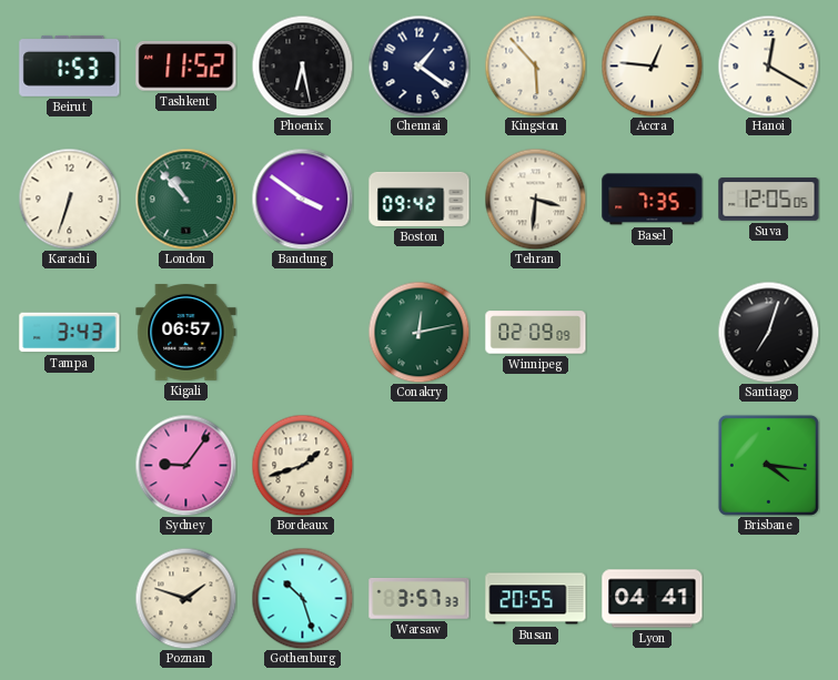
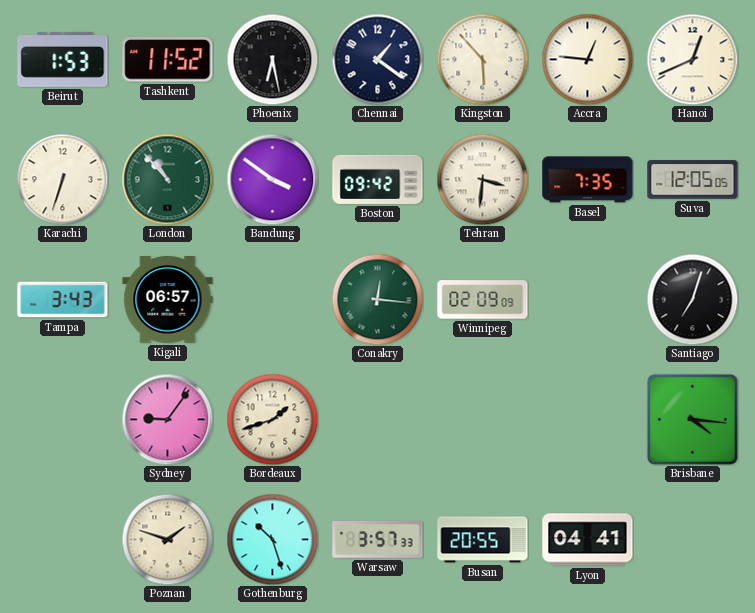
Hanoi: 12:20 -> 12:41 (692, 59)
Conakry: 12:13 -> 12:16 (377, 299)
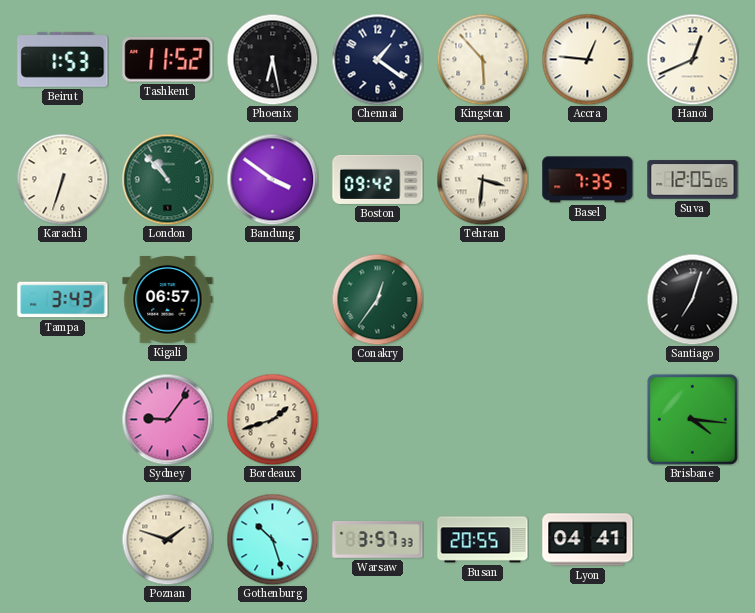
Conakry: 12:16 -> 12:36 (377, 299)
Winnipeg: 02:09 -> none (483, 300)
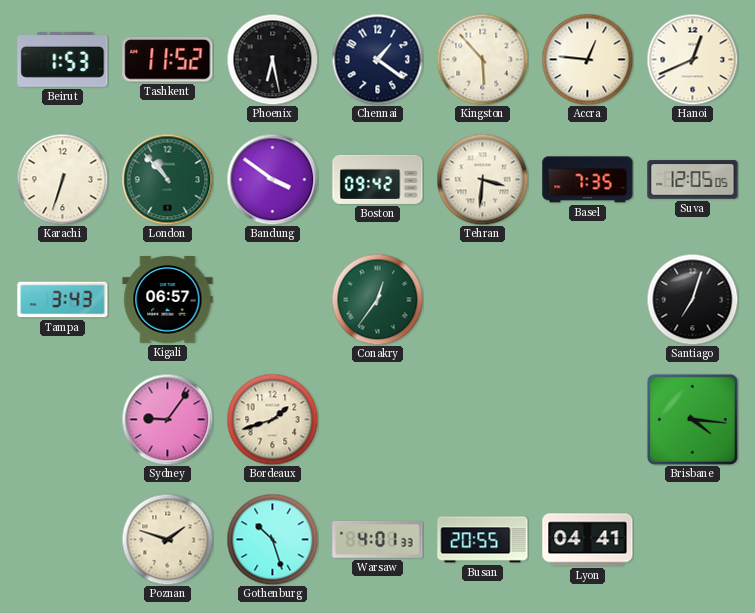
Warsaw: 3:57 -> 4:01 (378, 540)
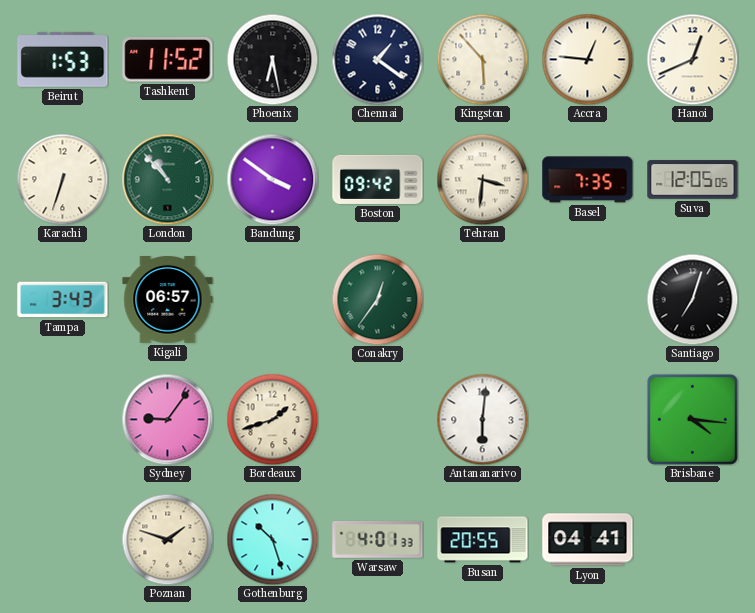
Antananarivo: none -> 6:01 (482, 419)
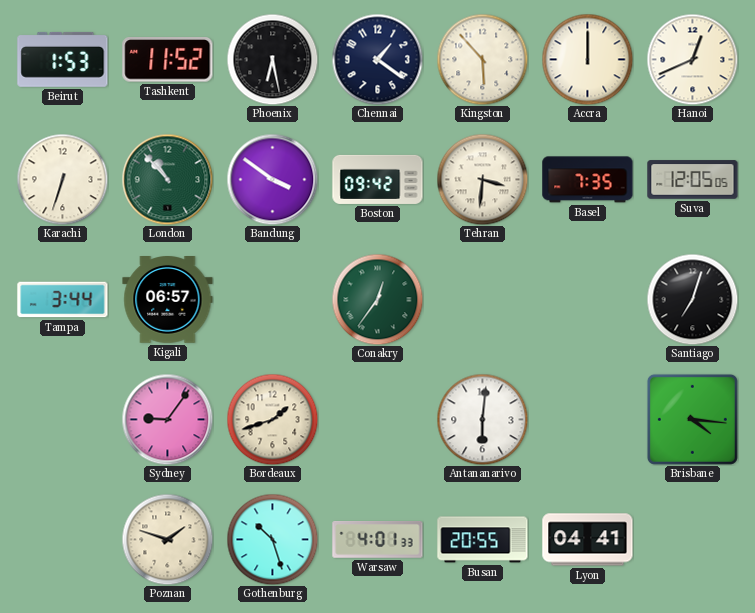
Accra: 12:46 -> 12:00 (587, 59)
Tampa: 3:43 -> 3:44 (63, 300)
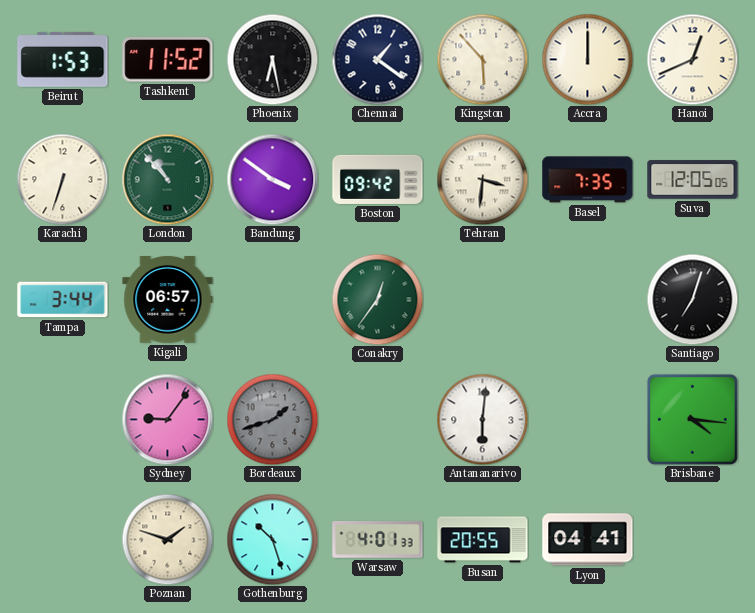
Bordeaux dial: cream -> grey (272, 419)
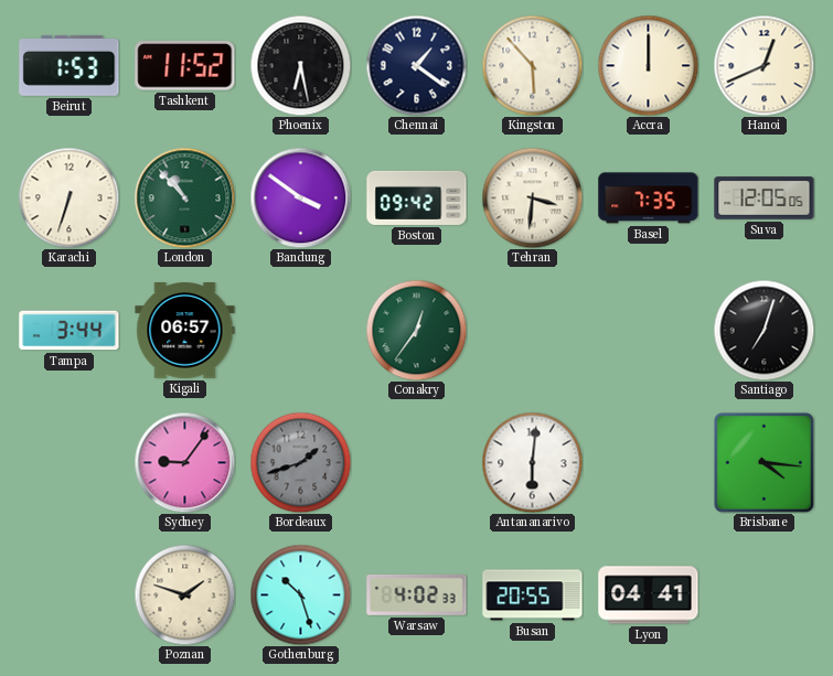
Warsaw: 4:01 -> 4:02 (417, 595)
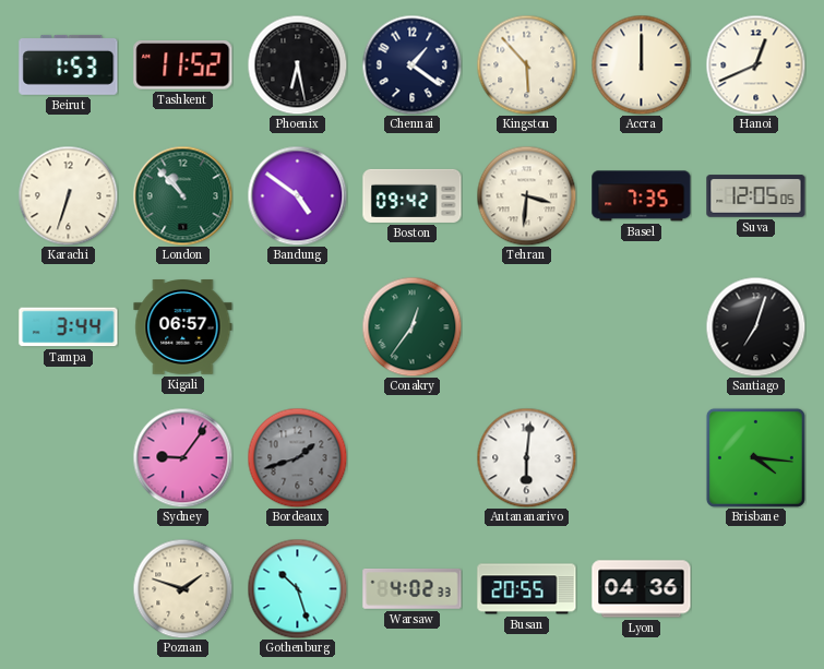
Bandung: 3:51 -> 4:51 (297, 195)
Lyon: 04:41 -> 04:36 (642, 589)
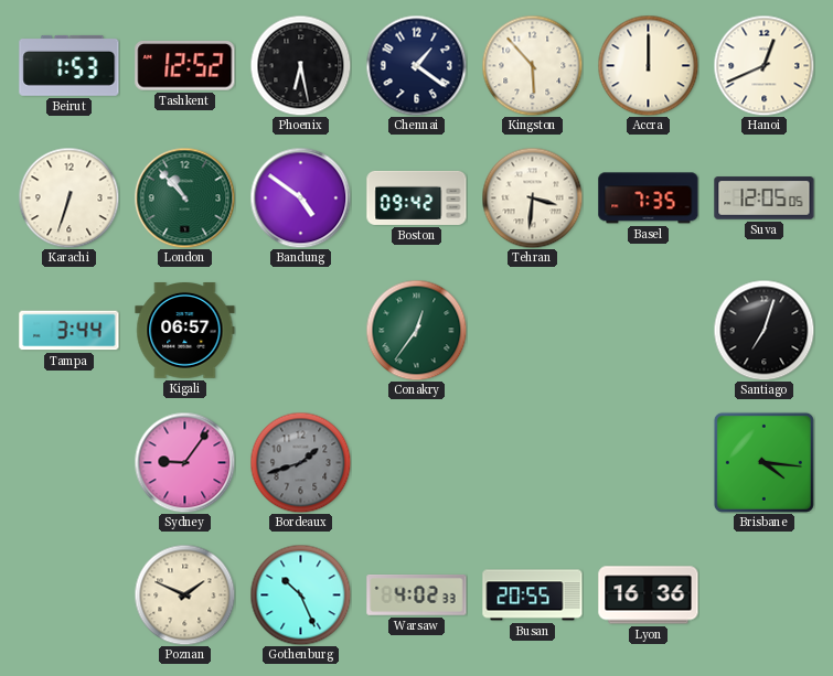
Tashkent: 11:52 -> 12:52 (185, 66)
Antananarivo: 6:01 -> none (526, 457)
Poznan: 1:48 -> 1:49 (184, 594)
Gothenburg: 10:27 -> 10:26 (300, 594)
Lyon: 04:36 -> 16:36 (649, 595)
